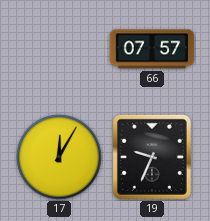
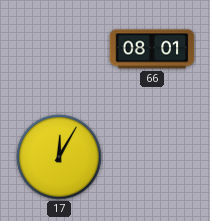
66: 07:57 -> 08:01 (152, 49)
19: 9:34 -> none (152, 157)
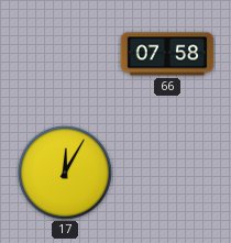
66: 08:01 -> 07:58 (167, 54)
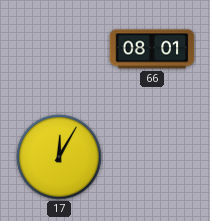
66: 07:58 -> 08:01 (152, 49)
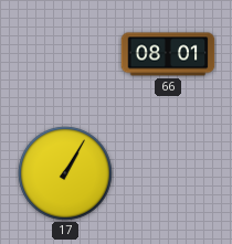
17: 12:05 -> 1:05 (65, 173)
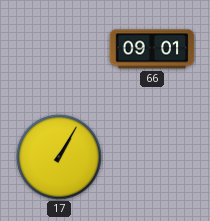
66: 08:01 -> 09:01 (152, 49)
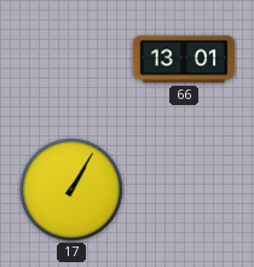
66: 09:01 -> 13:01 (184, 59)
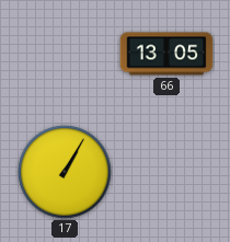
66: 13:01 -> 13:05 (166, 54)
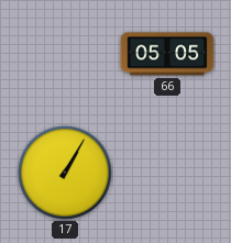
66: 13:05 -> 05:05 (167, 54)
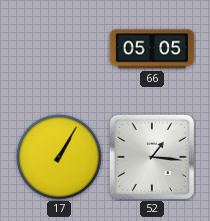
52: none -> 1:16 (151, 156)
